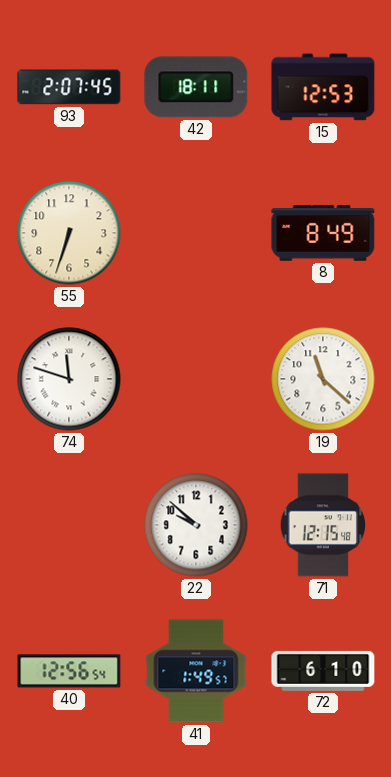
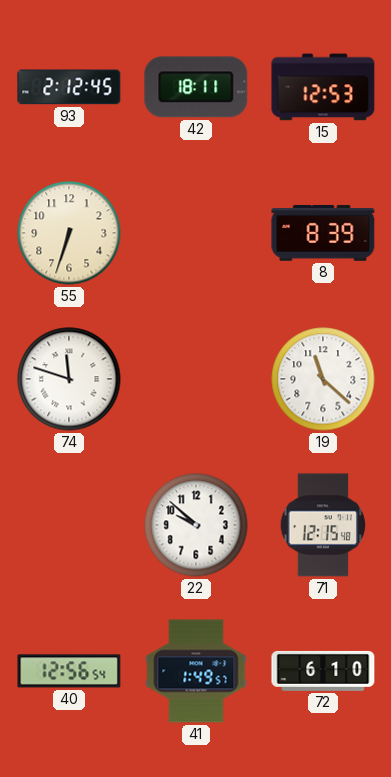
93: 2:07 -> 2:12 (69, 87)
8: 8:49 -> 8:39 (323, 233)
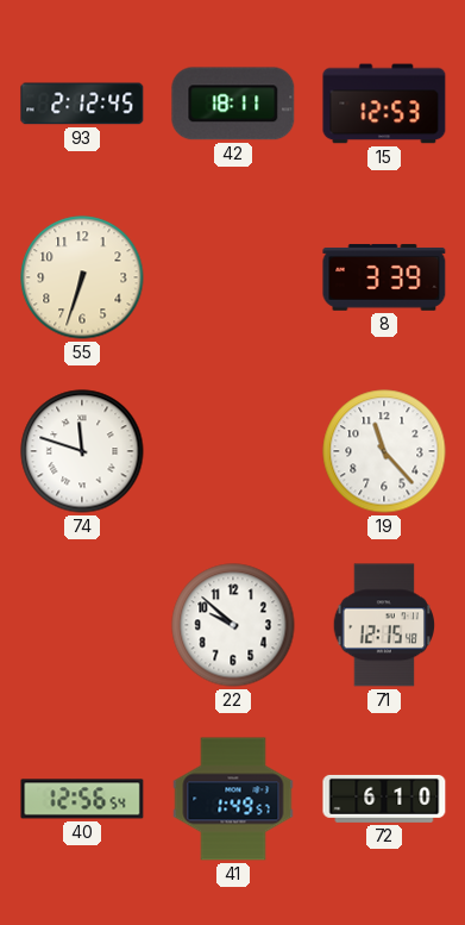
8: 8:39 -> 3:39 (384, 277)
19: 11:22 -> 11:23 (384, 451)
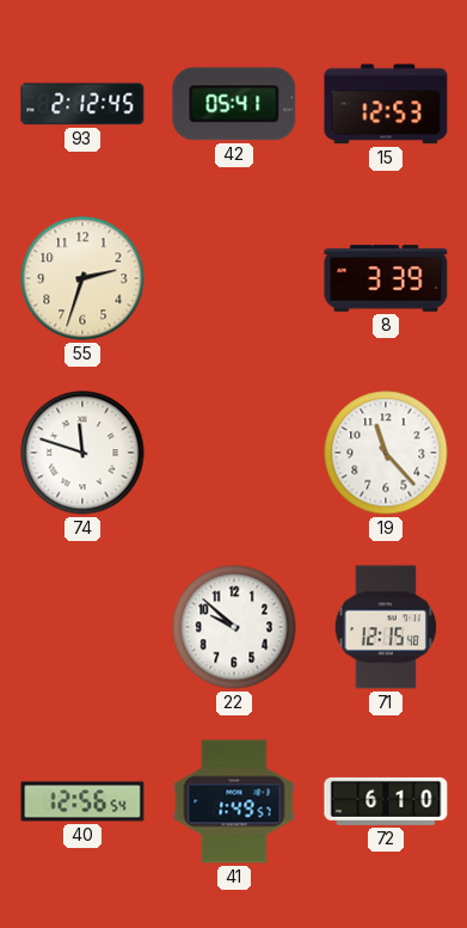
42: 18:11 -> 05:41 (234, 104)
55: 6:33 -> 2:33 (82, 278)
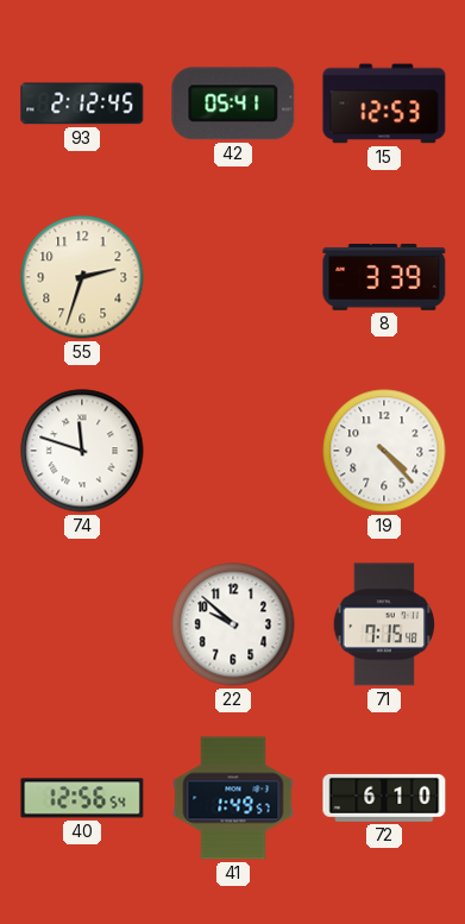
19: 11:23 -> 4:23 (384, 451)
71: 12:15 -> 7:15 (384, 624)
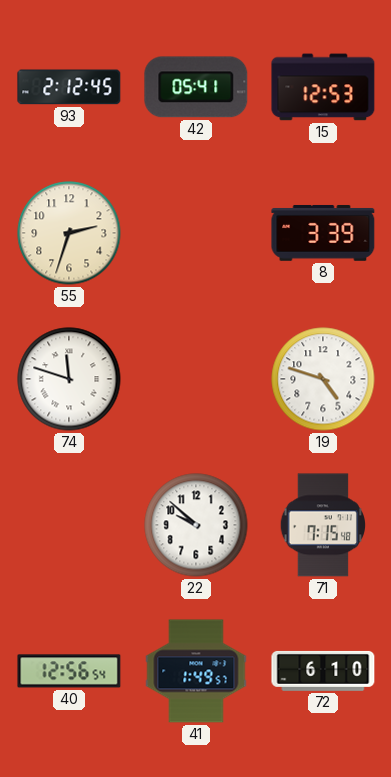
19: 4:23 -> 4:48 (323, 379)
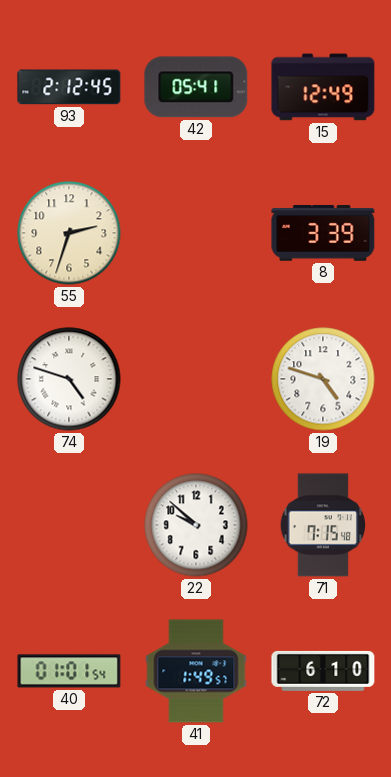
15: 12:53 -> 12:49 (323, 87)
74: 11:48 -> 4:48 (69, 379)
40: 12:56 -> 01:01 (69, 671)
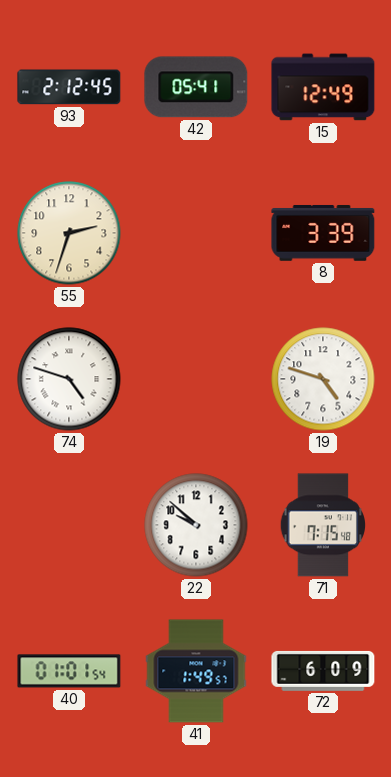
72: 6:10 -> 6:09 (323, 671)
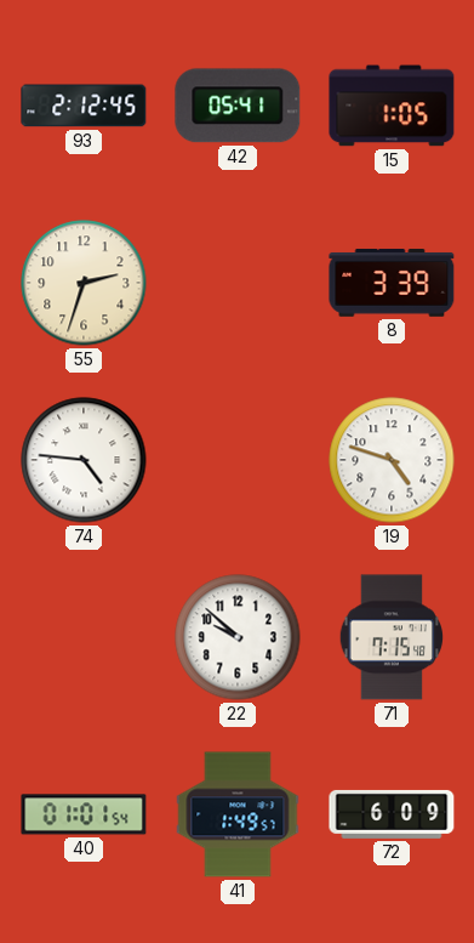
15: 12:49 -> 1:05 (392, 106)
74: 4:48 -> 4:46 (84, 460)
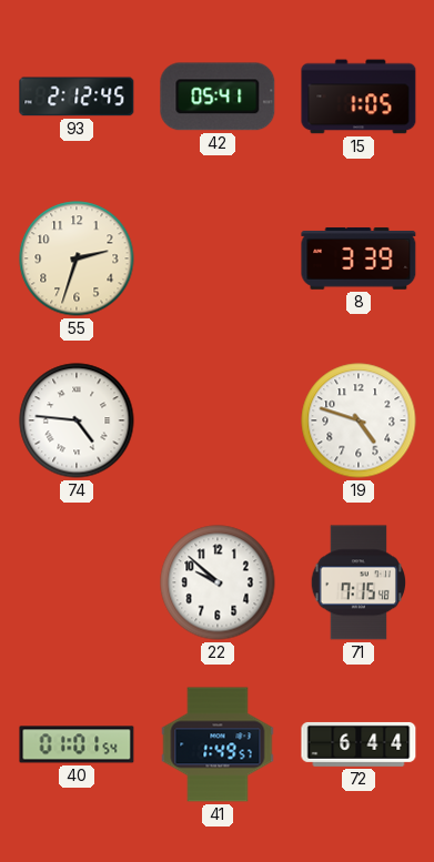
72: 6:09 -> 6:44 (359, 744)
